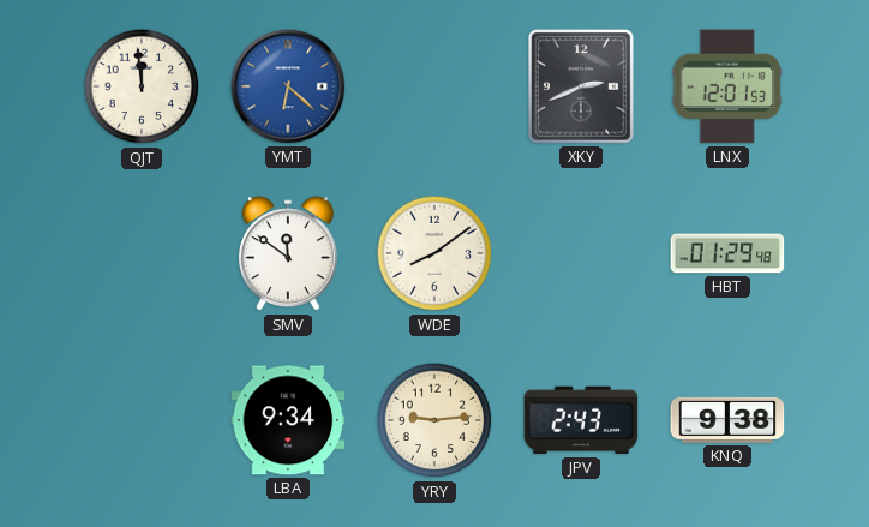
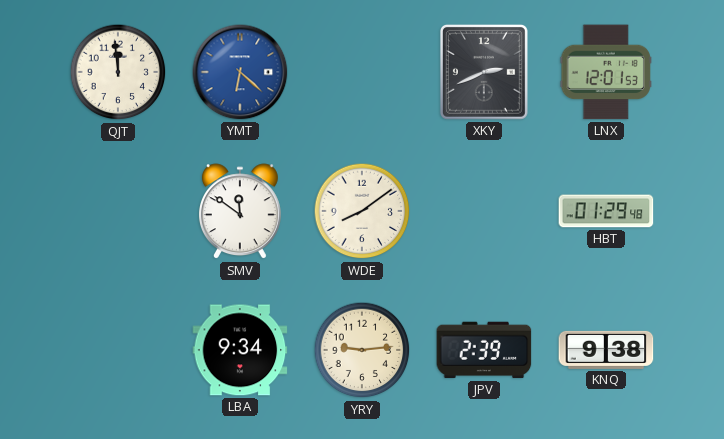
JPV: 2:43 -> 2:39 (484, 350)
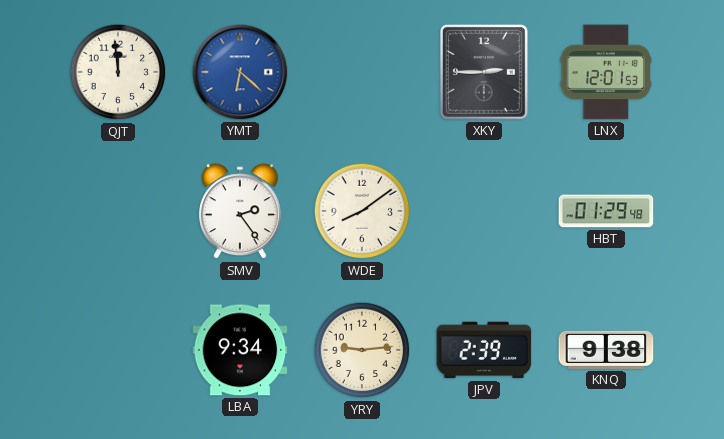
XKY: 2:41 -> 2:45 (484, 72)
SMV: 11:51 -> 2:24 (240, 212)
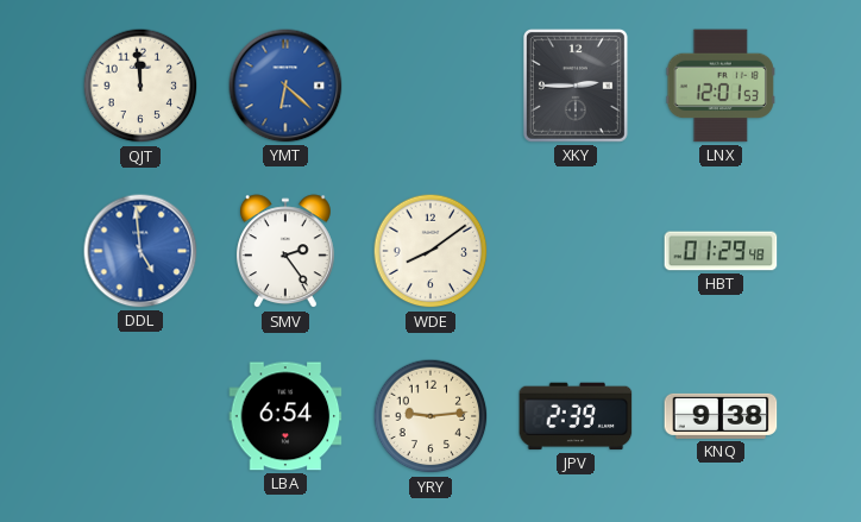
DDL: none -> 4:59 (140, 251)
LBA: 9:34 -> 6:54 (285, 416)
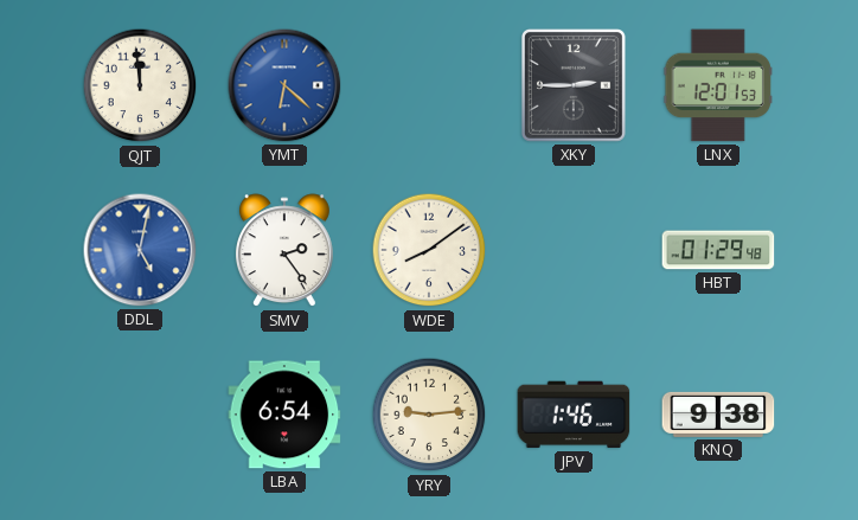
DDL: 4:59 -> 5:02 (140, 250)
JPV: 2:39 -> 1:46 (574, 415)
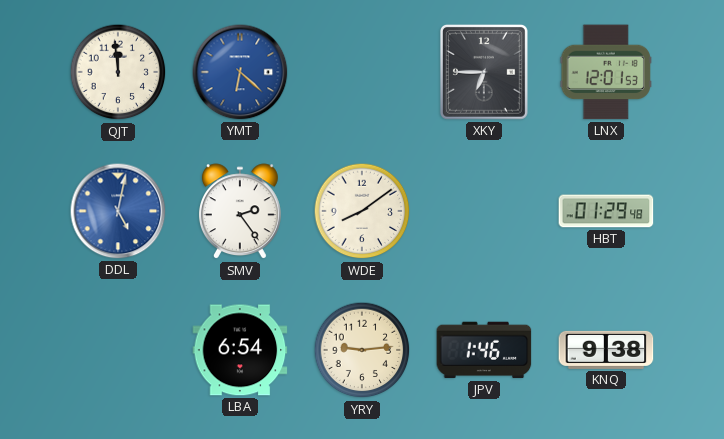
XKY: 2:45 -> 6:45 (484, 72)
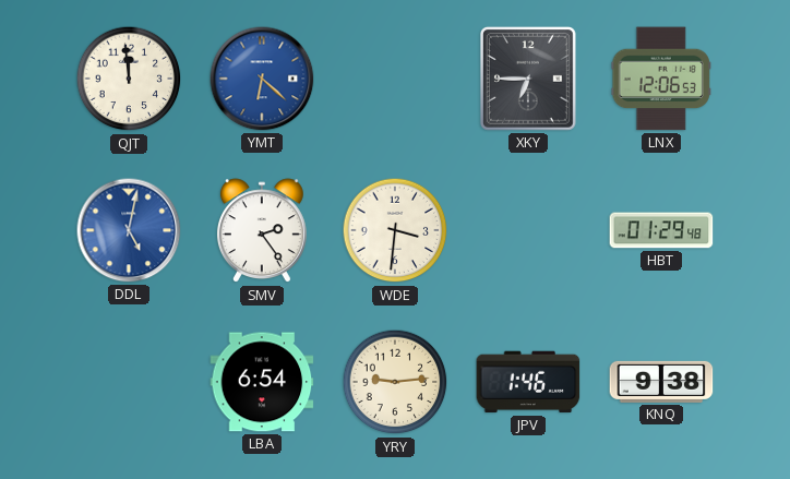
LNX: 12:01 -> 12:06 (660, 79)
WDE: 8:09 -> 3:31 (395, 230)
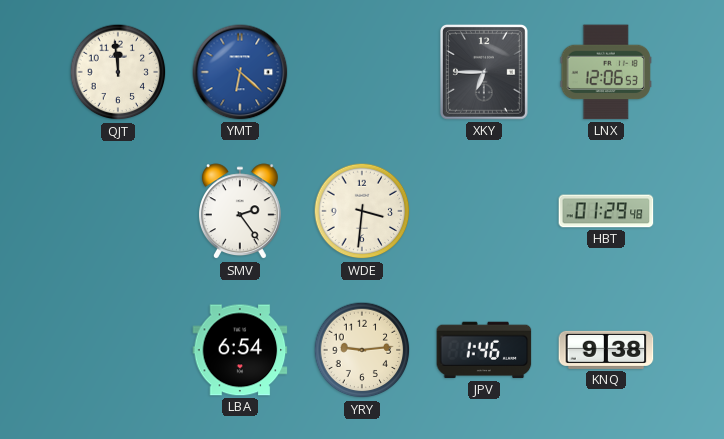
DDL: 5:02 -> none (129, 230)
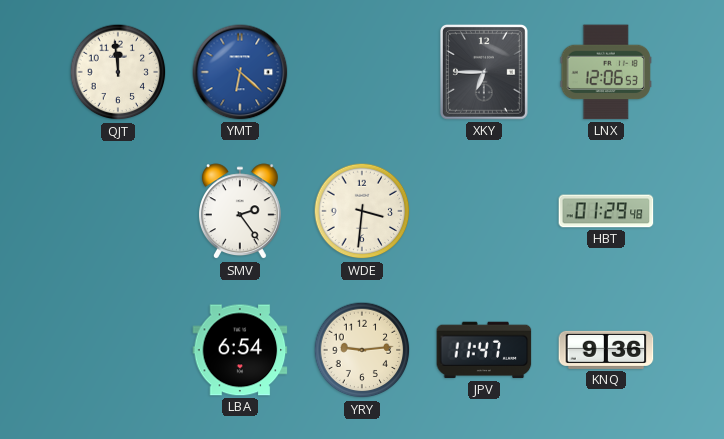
JPV: 1:46 -> 11:47 (484, 350)
KNQ: 9:38 -> 9:36 (606, 350)
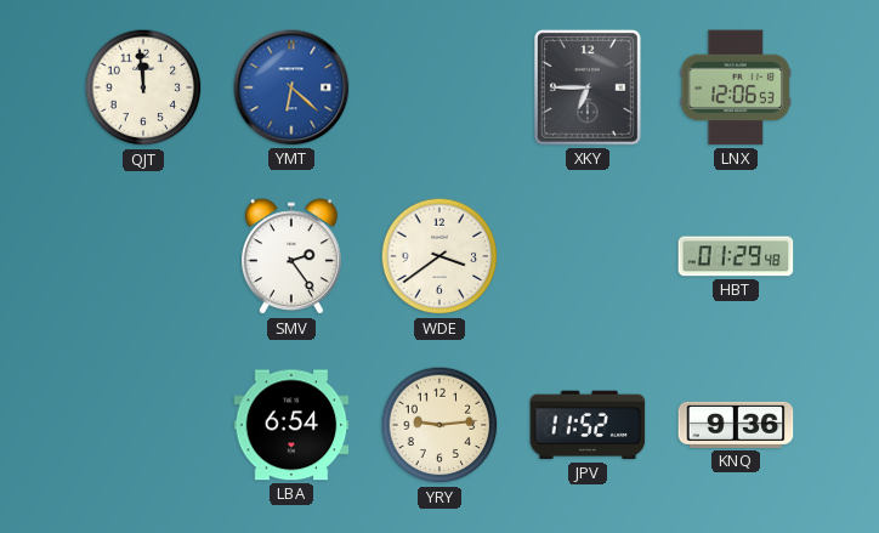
WDE: 3:31 -> 3:39 (439, 256)
JPV: 11:47 -> 11:52 (588, 425)
